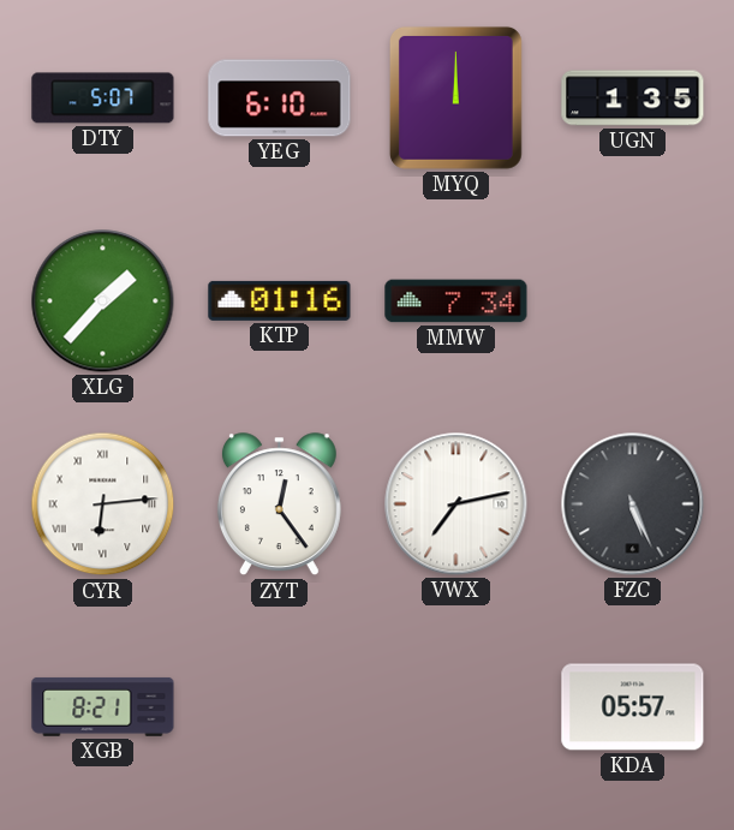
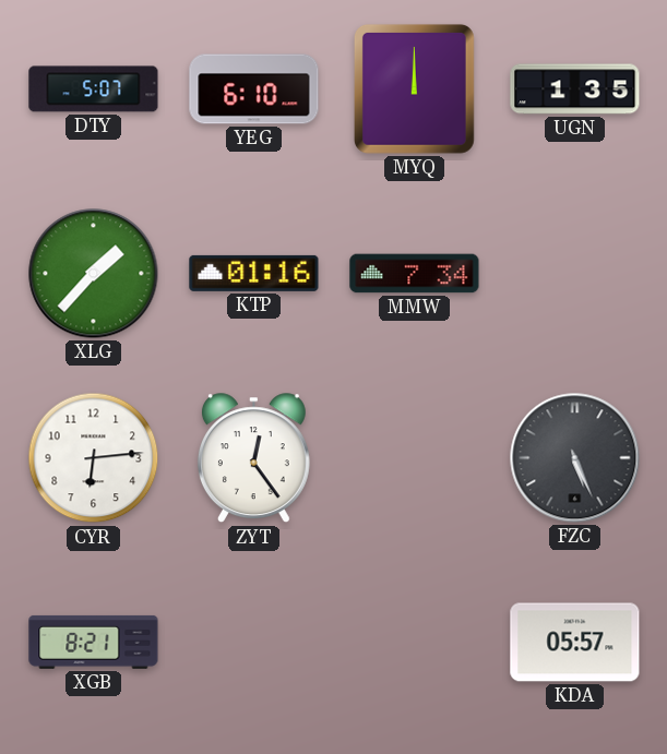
CYR numerals: Roman -> Arabic (94, 458)
VWX: 7:13 -> none (456, 504)
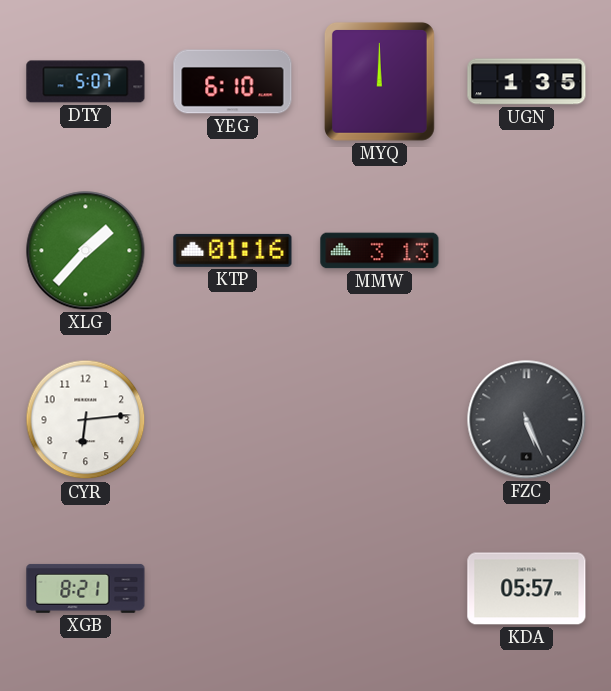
MMW: 7:34 -> 3:13 (380, 251)
ZYT: 12:24 -> none (253, 458)
